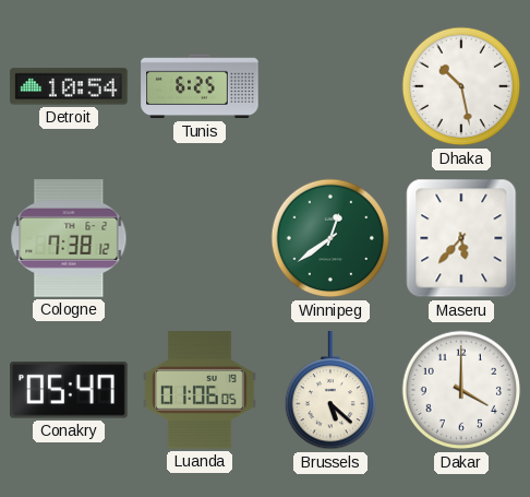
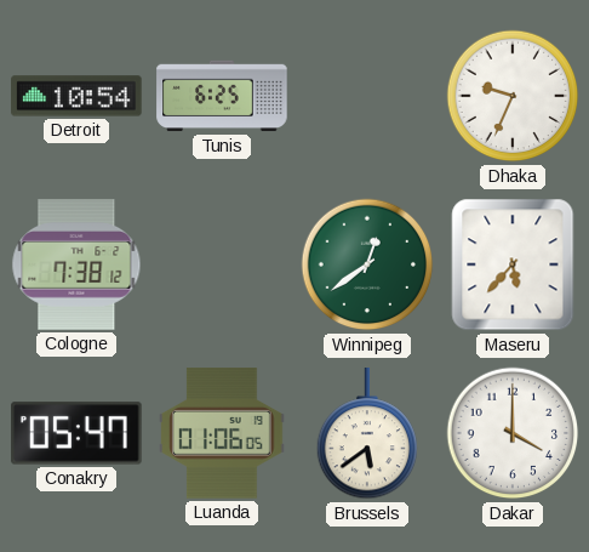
Dhaka: 10:28 -> 9:34 (513, 96)
Brussels: 5:22 -> 5:39 (367, 434)
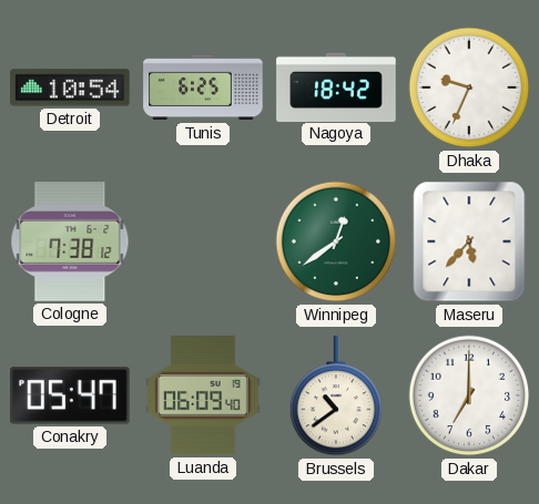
Nagoya: none -> 18:42 (336, 86)
Luanda: 01:06 -> 06:09 (203, 395)
Brussels: 5:39 -> 10:39 (336, 397)
Dakar: 4:00 -> 7:00 (469, 395)
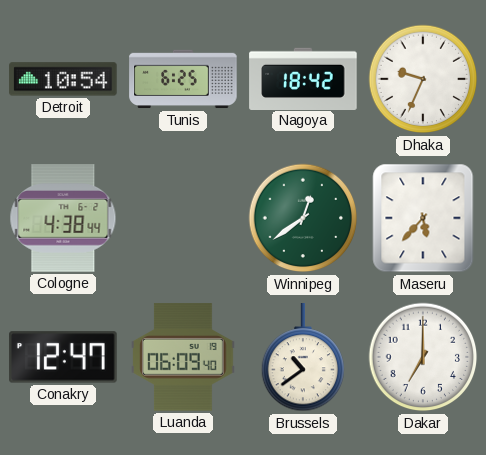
Cologne: 7:38 -> 4:38 (63, 218)
Conakry: 05:47 -> 12:47 (63, 357)
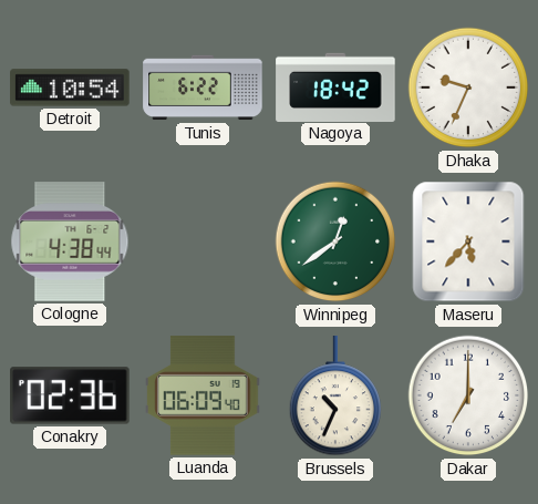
Tunis: 6:25 -> 6:22 (203, 88)
Conakry: 12:47 -> 02:36 (70, 395)
Brussels: 10:39 -> 10:34 (335, 397)
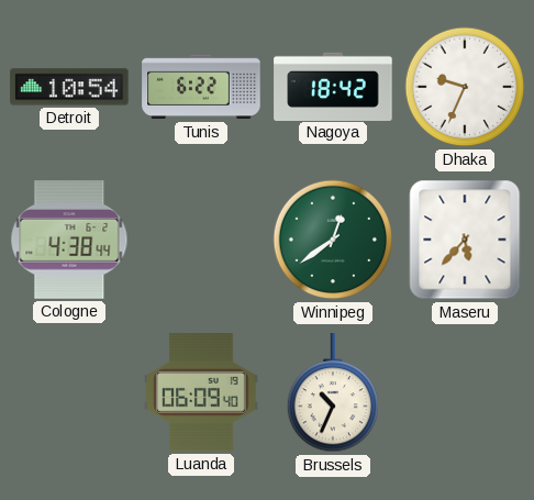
Conakry: 02:36 -> none (70, 395)
Dakar: 7:00 -> none (468, 395)
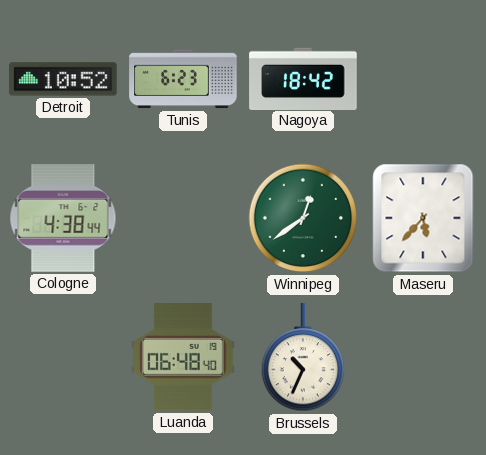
Detroit: 10:54 -> 10:52 (63, 79)
Tunis: 6:22 -> 6:23 (183, 79)
Dhaka: 9:34 -> none (465, 87)
Luanda: 06:09 -> 06:48 (183, 357)
